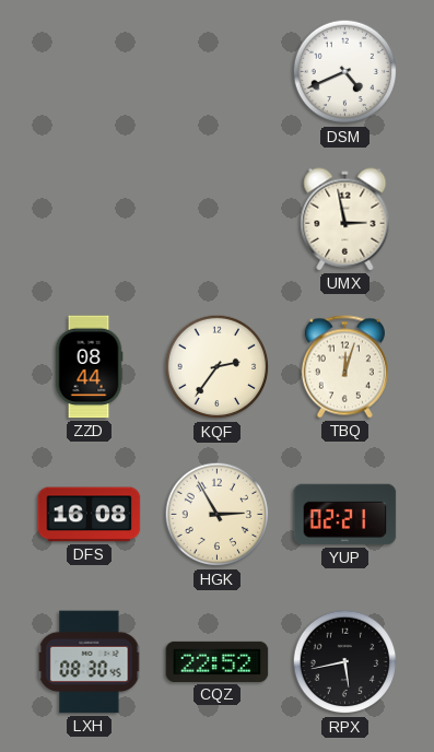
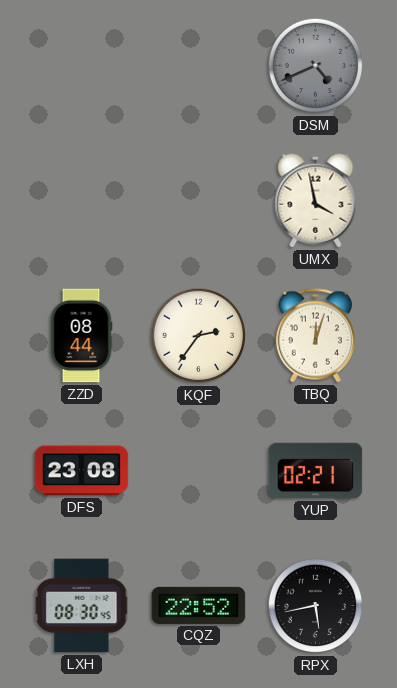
DSM dial: white -> grey (316, 66)
UMX: 2:58 -> 3:58 (316, 201)
DFS: 16:08 -> 23:08 (82, 471)
HGK: 2:55 -> none (218, 515)
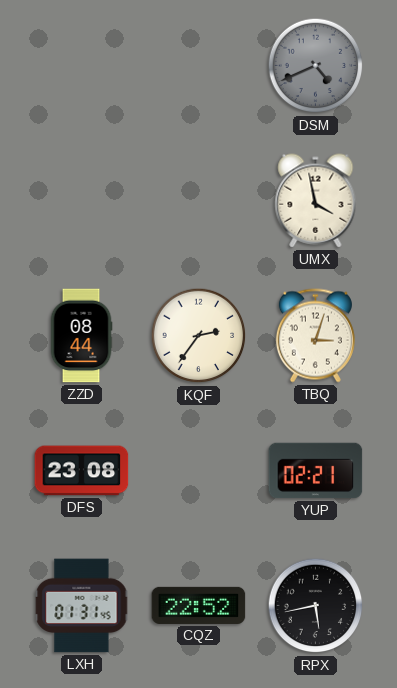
TBQ: 12:03 -> 3:03 (315, 336)
LXH: 08:30 -> 01:31 (82, 606)
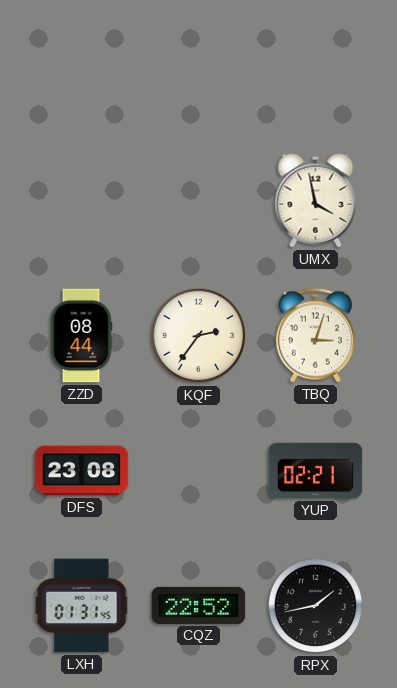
DSM: 4:41 -> none (316, 66)
RPX: 5:43 -> 1:43 (316, 606)
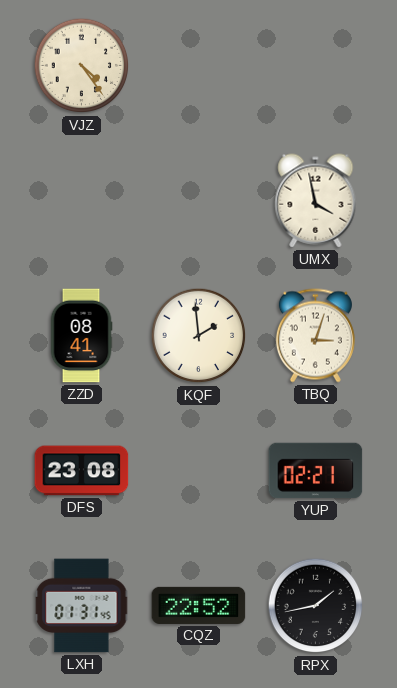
VJZ: none -> 4:24 (82, 66)
ZZD: 08:44 -> 08:41 (81, 336)
KQF: 2:36 -> 1:59 (199, 336)
